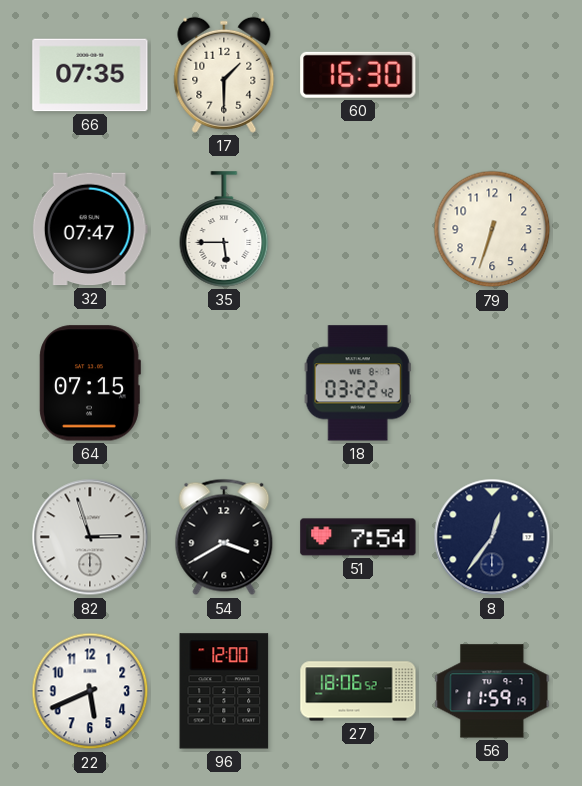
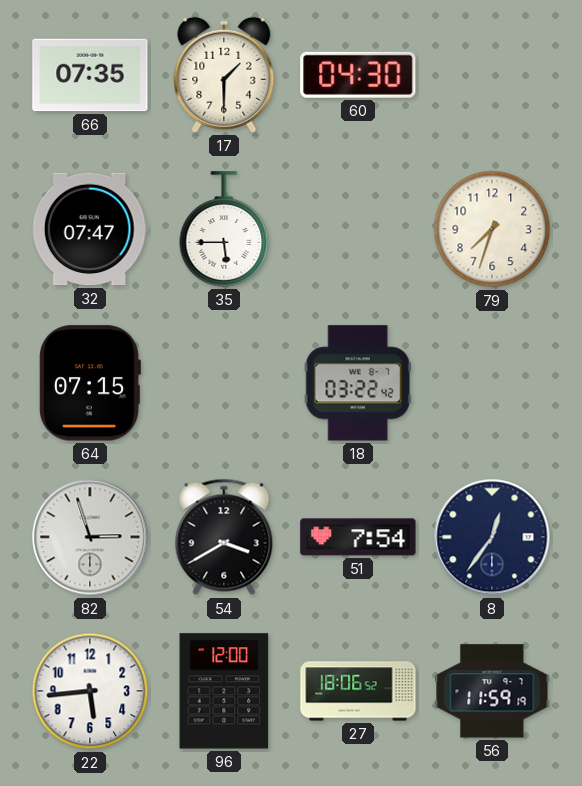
60: 16:30 -> 04:30 (358, 75)
79: 6:33 -> 7:33 (492, 229)
22: 5:41 -> 5:44 (90, 691)
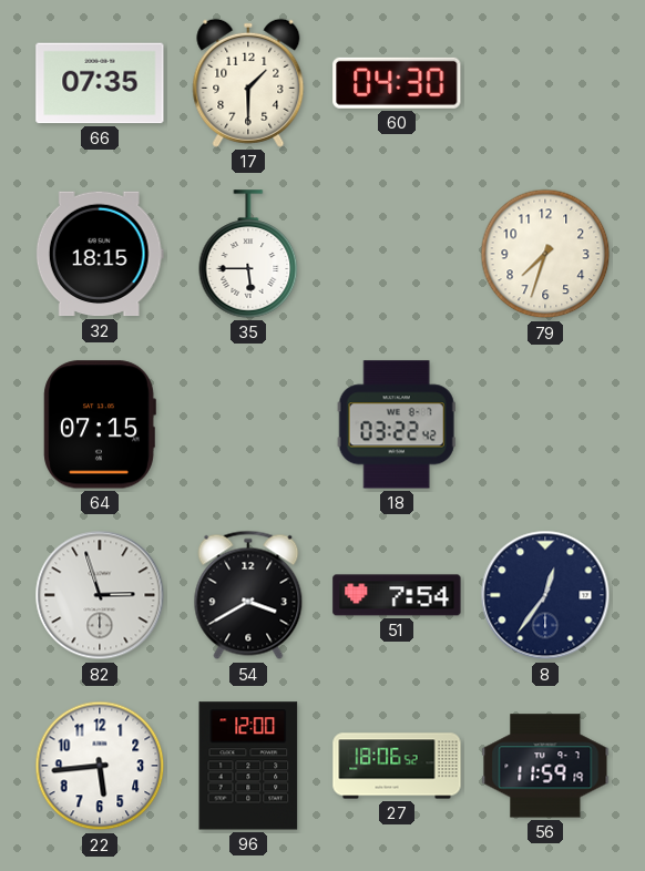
32: 07:47 -> 18:15 (100, 254)
